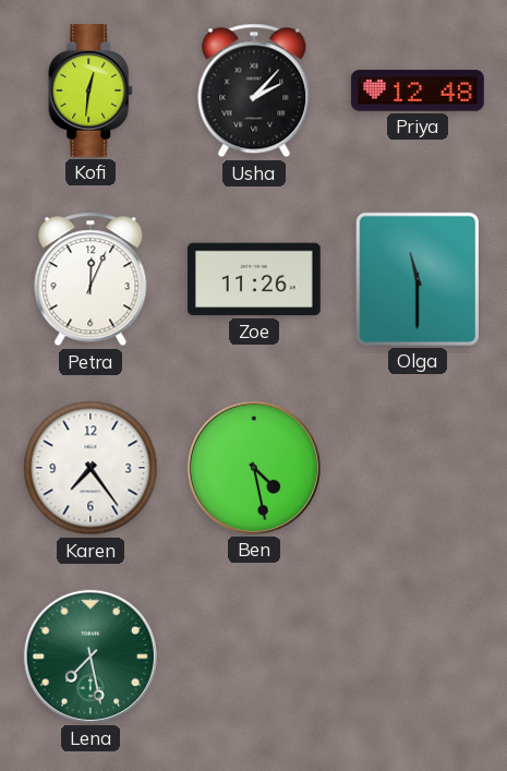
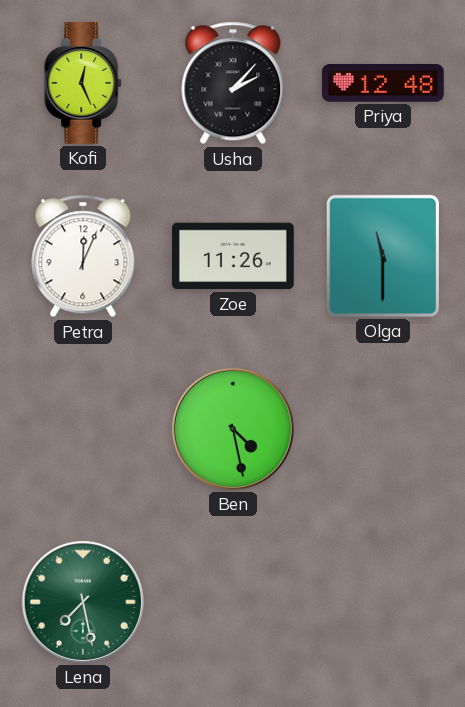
Kofi: 12:31 -> 12:26 (84, 84)
Karen: 7:24 -> none (90, 468)
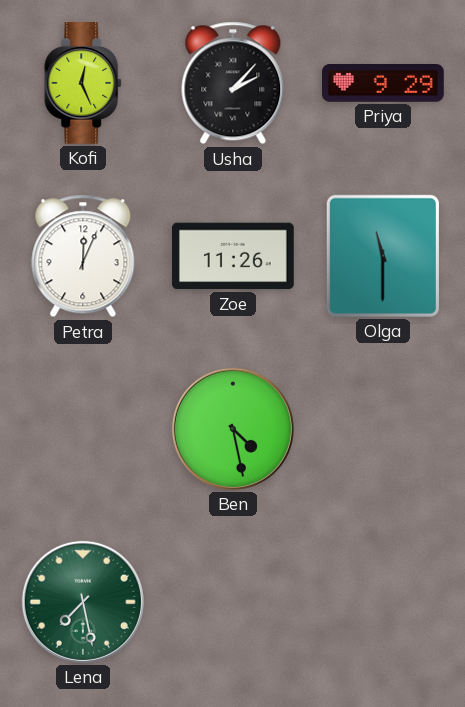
Priya: 12:48 -> 9:29 (384, 84)
